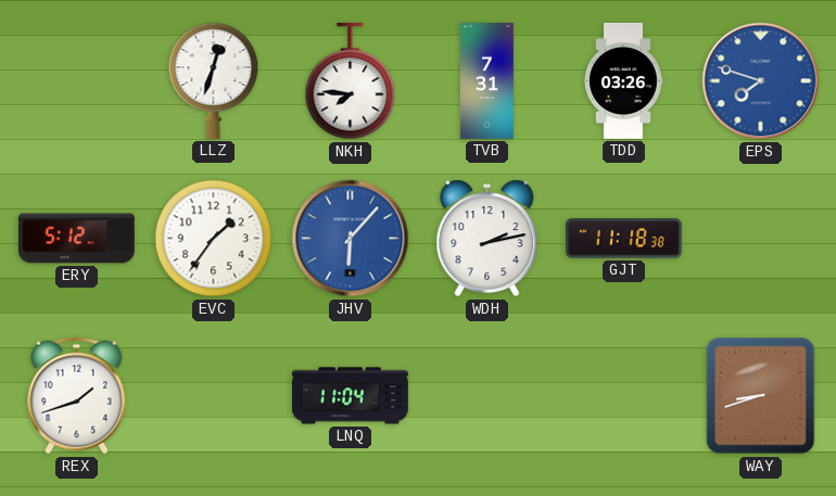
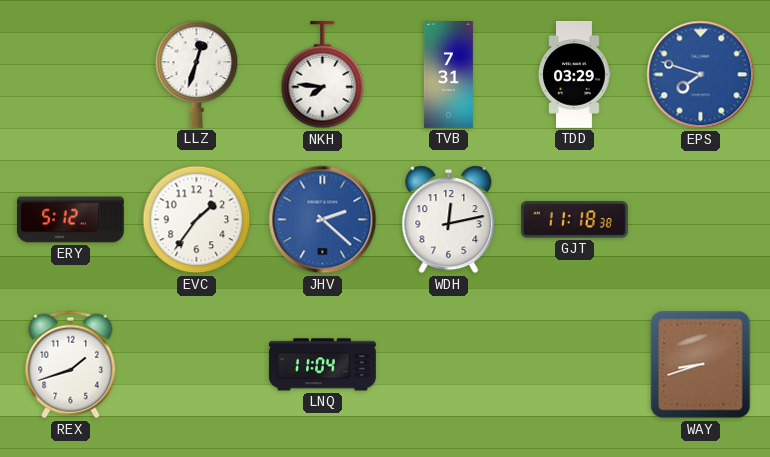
TDD: 03:26 -> 03:29 (574, 74)
JHV: 6:07 -> 2:22 (323, 220)
WDH: 2:13 -> 12:13 (449, 220)
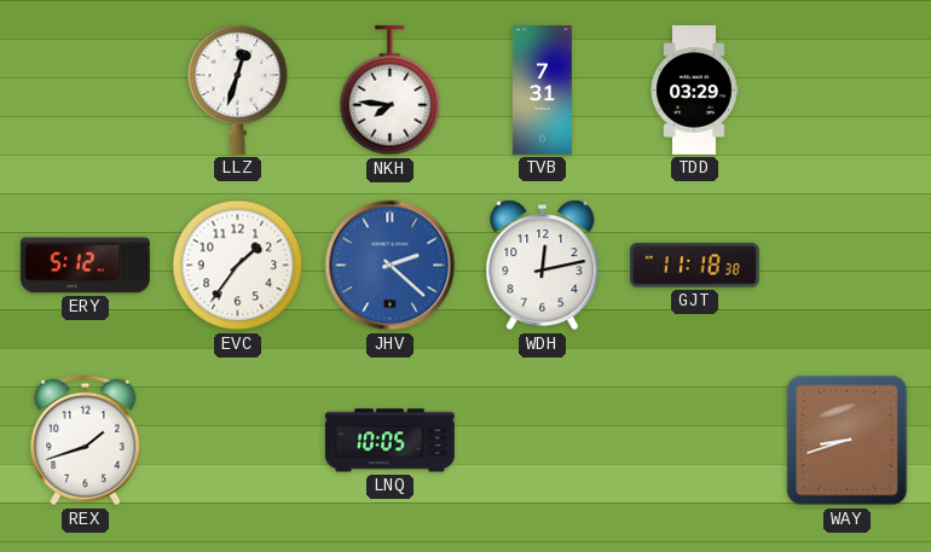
EPS: 7:48 -> none (701, 75)
LNQ: 11:04 -> 10:05 (389, 441)
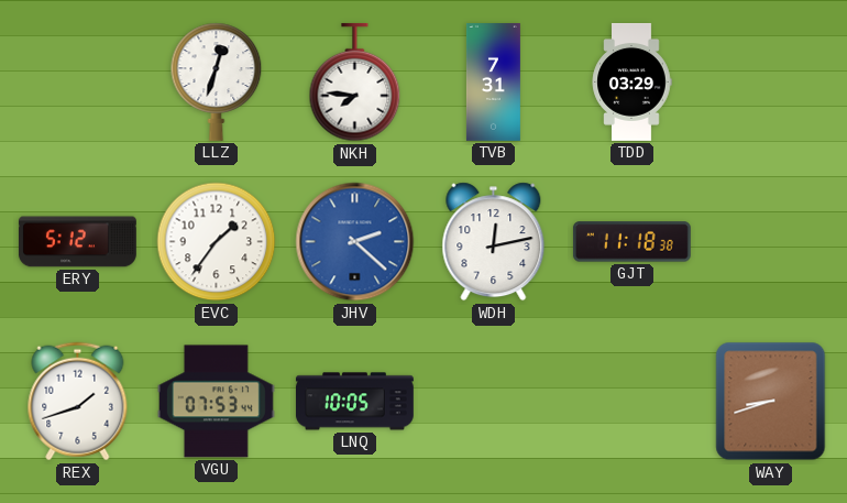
VGU: none -> 07:53 (216, 402)
